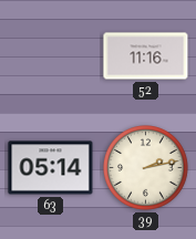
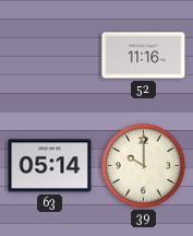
39: 2:13 -> 10:00 (144, 166)
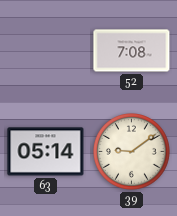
52: 11:16 -> 7:08 (132, 51)
39: 10:00 -> 9:09 (132, 152)
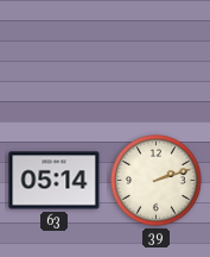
52: 7:08 -> none (132, 51)
39: 9:09 -> 2:12 (157, 181)
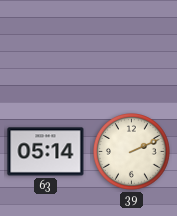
39: 2:12 -> 2:11 (132, 152)
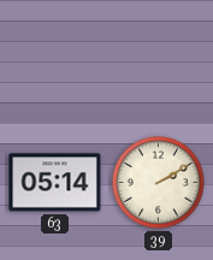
39: 2:11 -> 2:10 (159, 183)
